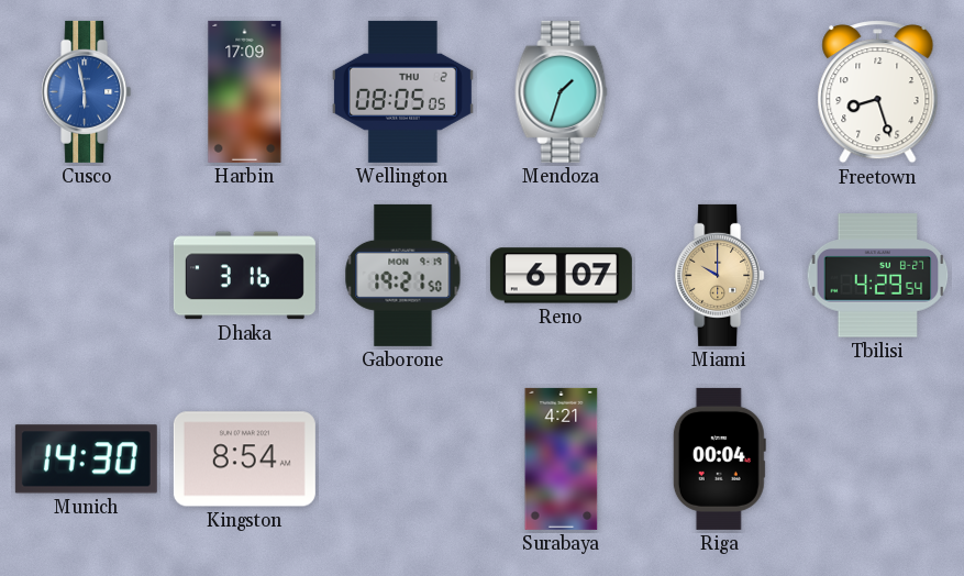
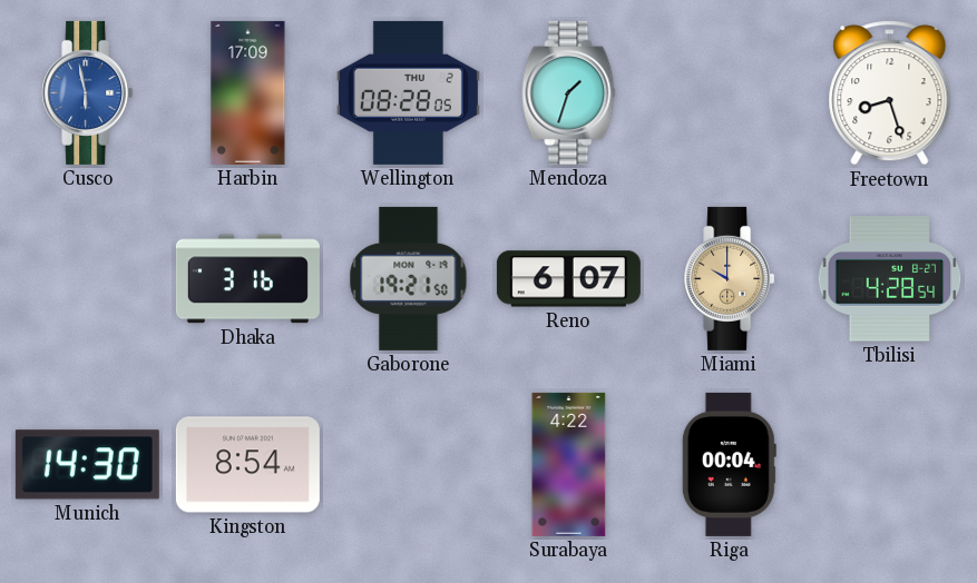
Wellington: 08:05 -> 08:28 (408, 92)
Tbilisi: 4:29 -> 4:28 (890, 279)
Surabaya: 4:21 -> 4:22 (569, 464)
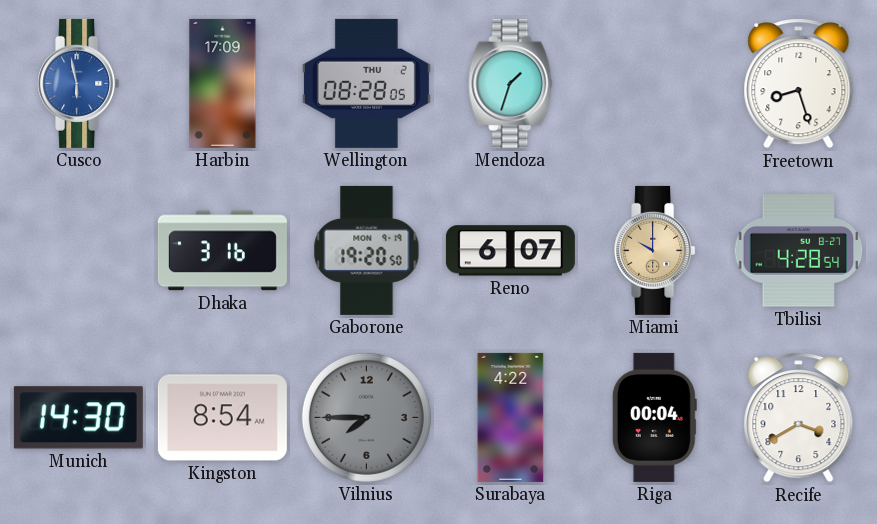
Gaborone: 19:21 -> 19:20 (367, 250)
Vilnius: none -> 7:45 (366, 417)
Recife: none -> 3:40 (799, 418)
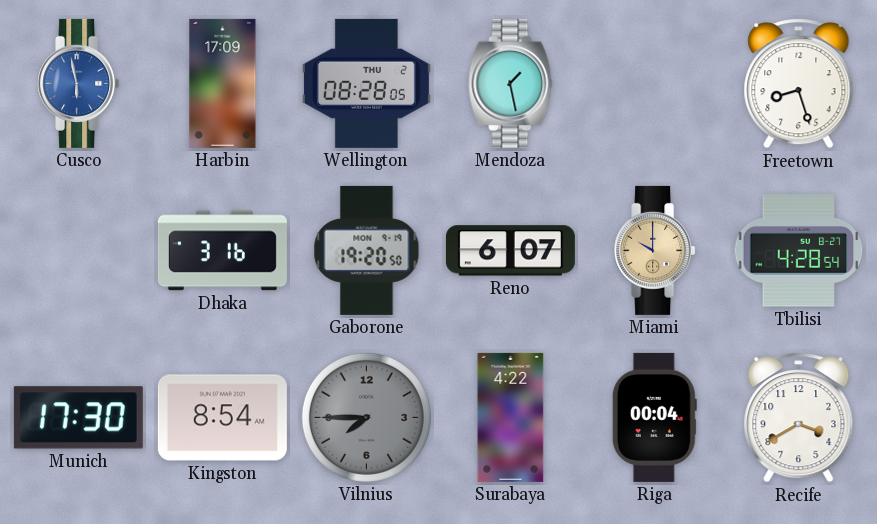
Mendoza: 1:33 -> 1:28 (511, 83)
Munich: 14:30 -> 17:30 (78, 418)
